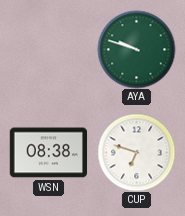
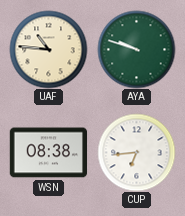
UAF: none -> 10:46 (48, 49)
CUP: 6:48 -> 6:44 (136, 152)
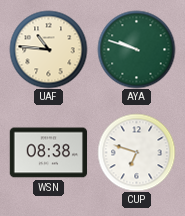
CUP: 6:44 -> 6:48 (136, 152)
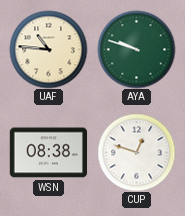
CUP: 6:48 -> 12:48 (136, 152)
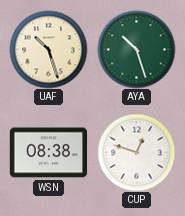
UAF: 10:46 -> 10:27 (48, 49)
AYA: 9:48 -> 10:27 (136, 49)
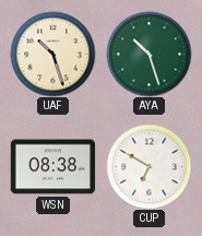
CUP: 12:48 -> 6:50 (148, 166)
